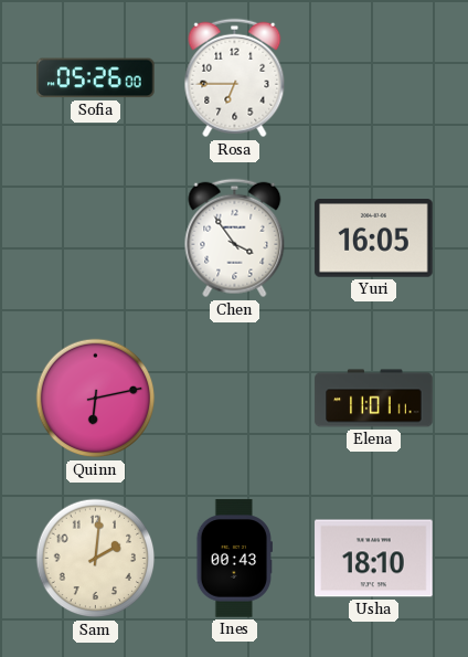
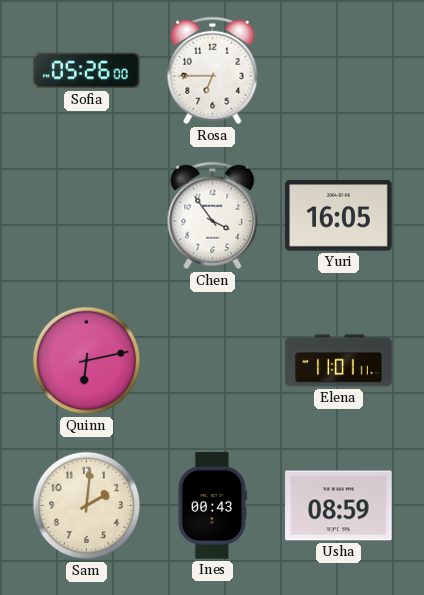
Usha: 18:10 -> 08:59 (339, 506)
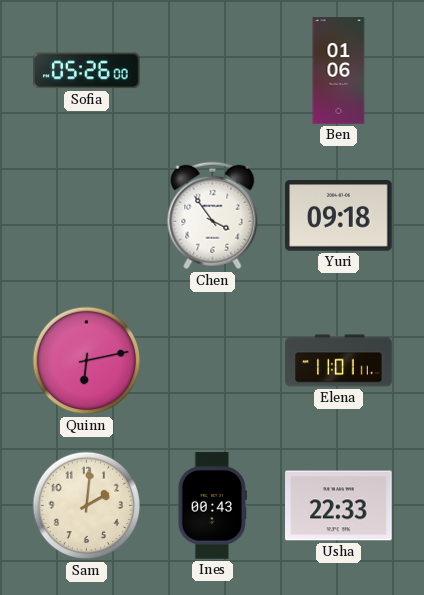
Rosa: 6:45 -> none (213, 71)
Ben: none -> 01:06 (339, 71)
Yuri: 16:05 -> 09:18 (339, 216)
Usha: 08:59 -> 22:33 (339, 506)
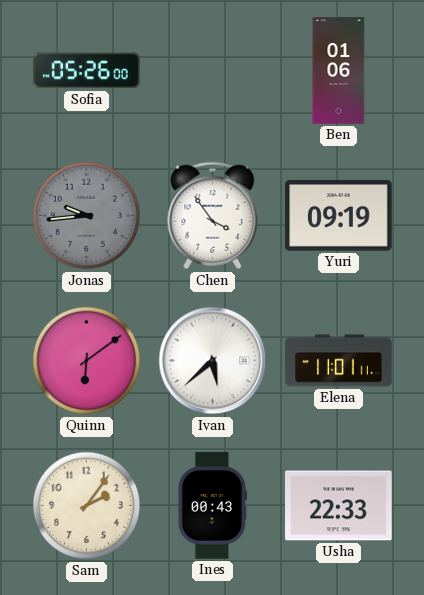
Jonas: none -> 9:44 (87, 216)
Yuri: 09:18 -> 09:19 (339, 216)
Quinn: 6:13 -> 6:09 (87, 361)
Ivan: none -> 5:38 (213, 361)
Sam: 2:01 -> 2:06 (87, 506)
